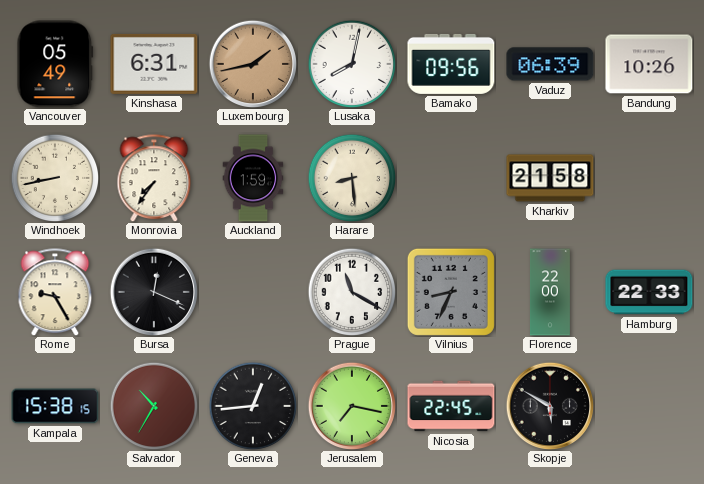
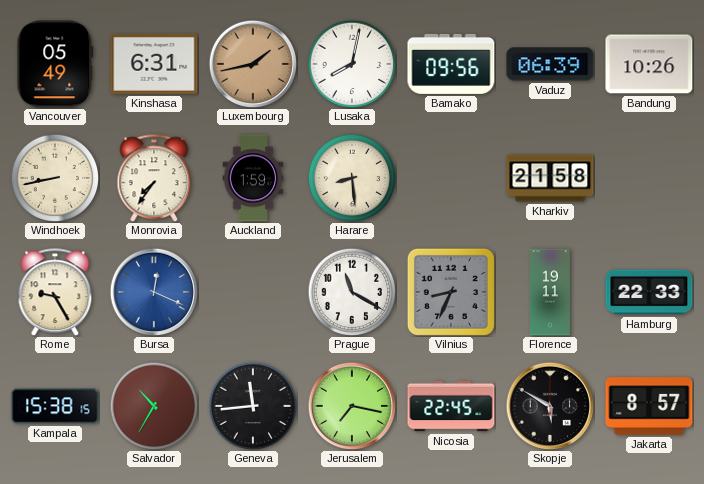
Bursa dial: black -> blue (154, 292)
Florence: 22:00 -> 19:11 (550, 292)
Geneva: 12:44 -> 11:44 (253, 406)
Jakarta: none -> 8:57 (649, 406)
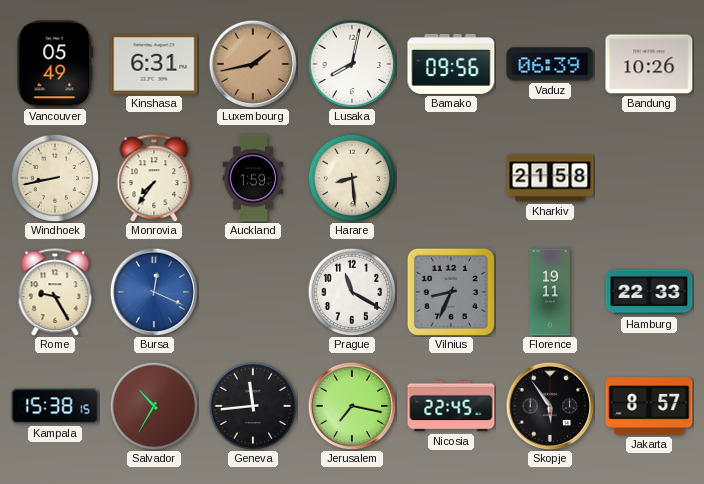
Skopje: 5:50 -> 5:54 (550, 406)
